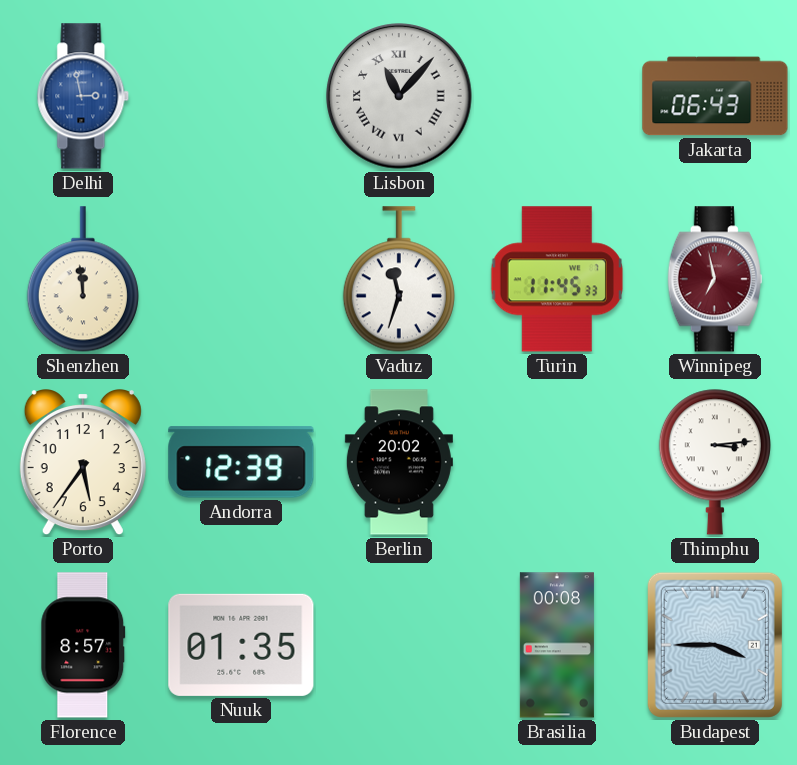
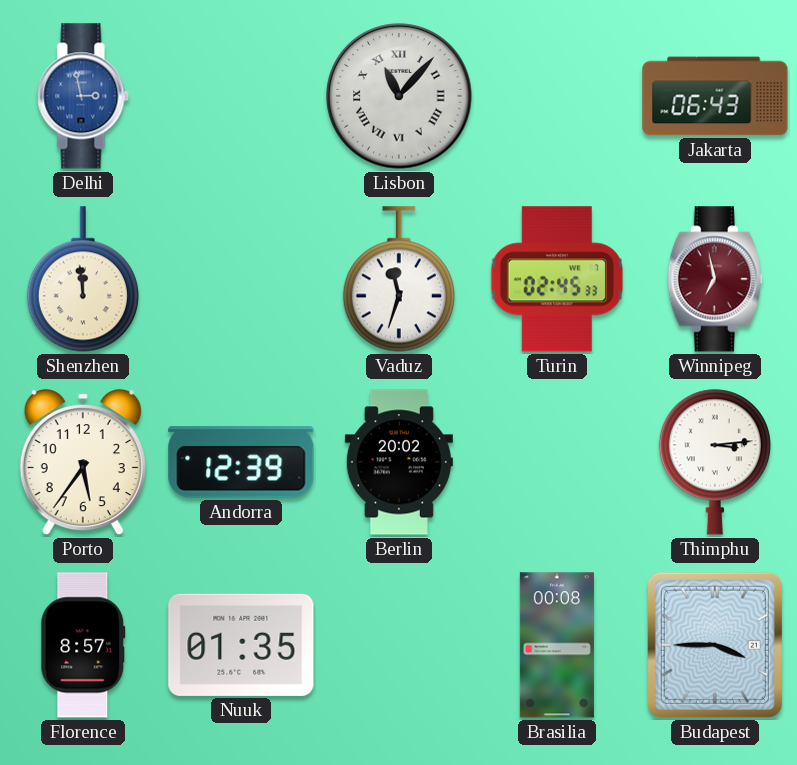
Turin: 11:45 -> 02:45 (556, 279)
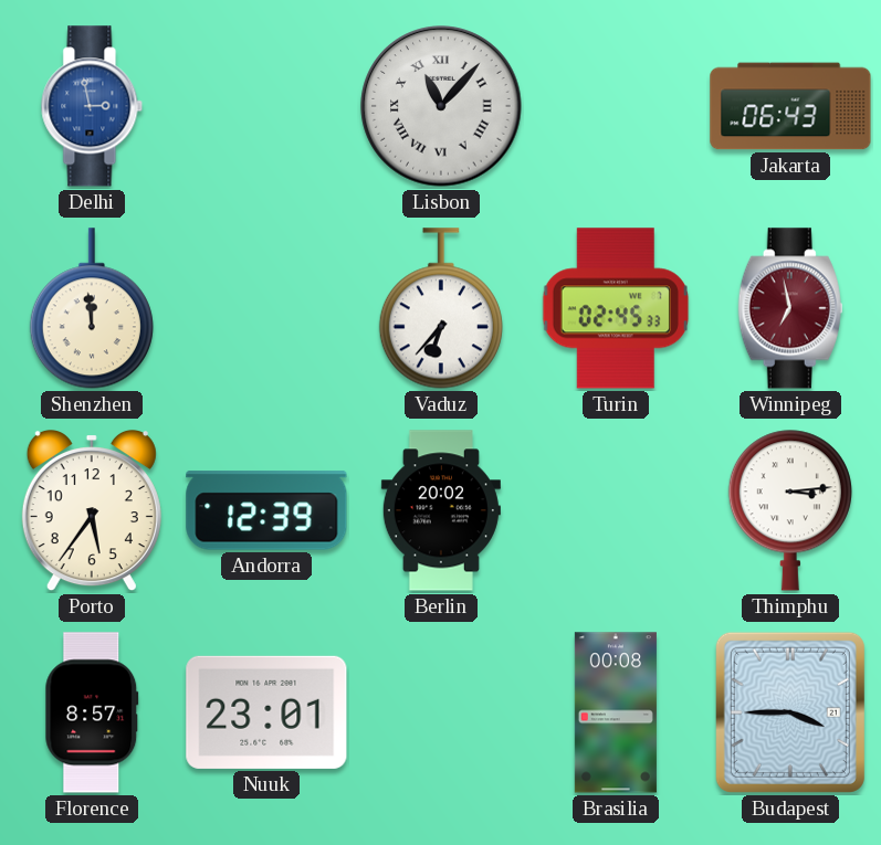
Vaduz: 11:33 -> 6:37 (441, 308)
Nuuk: 01:35 -> 23:01 (266, 712)
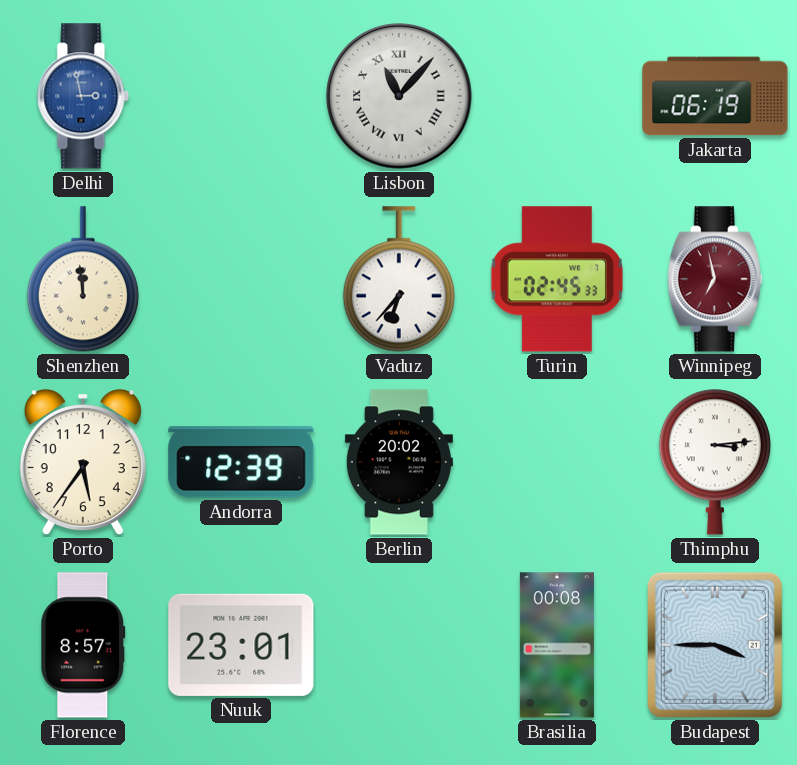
Jakarta: 06:43 -> 06:19 (715, 96)
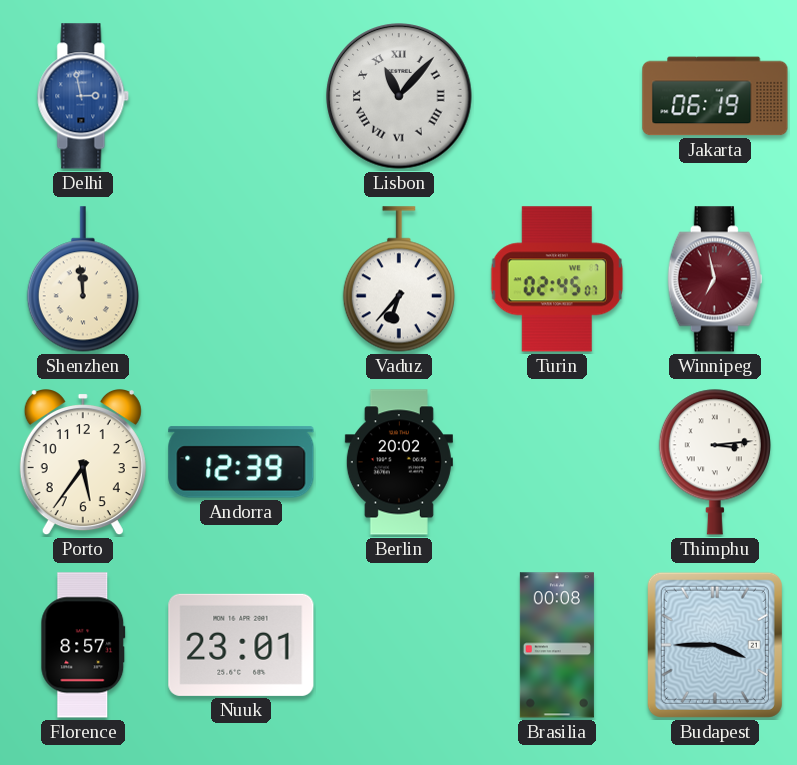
Turin: 02:45:33 -> 02:45:07 (556, 279)
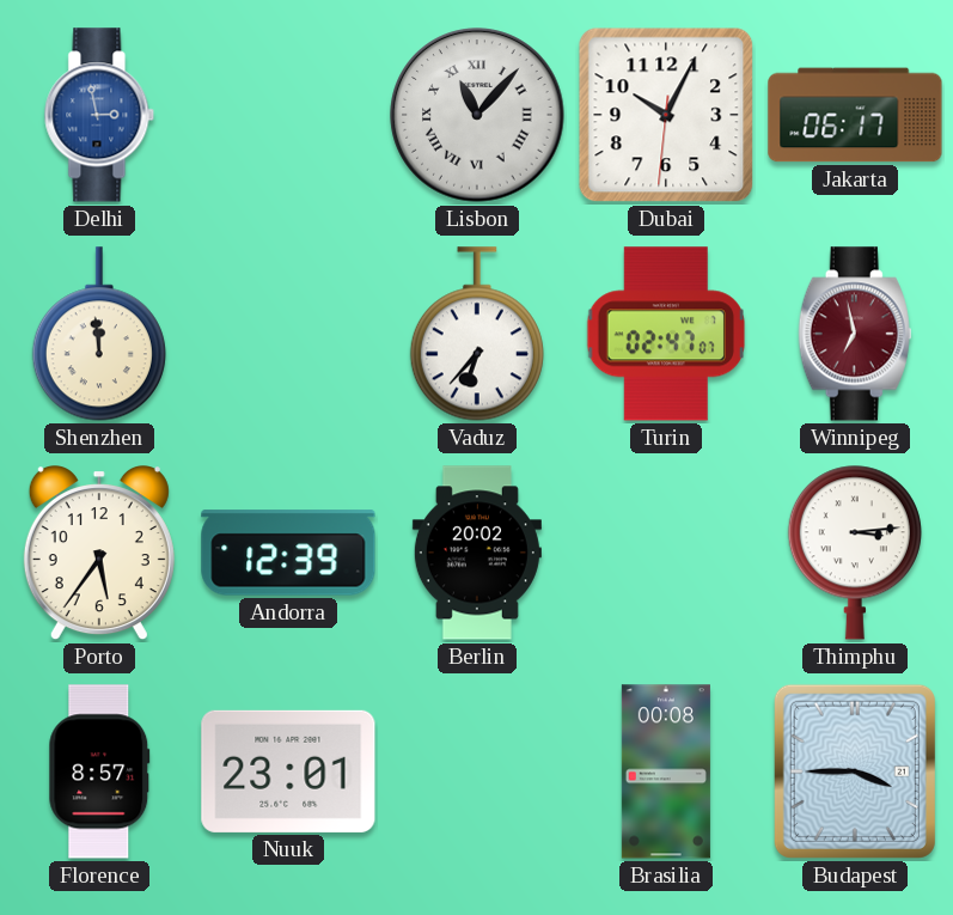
Dubai: none -> 10:04 (666, 115)
Jakarta: 06:19 -> 06:17 (855, 115)
Turin: 02:45 -> 02:47 (665, 334)
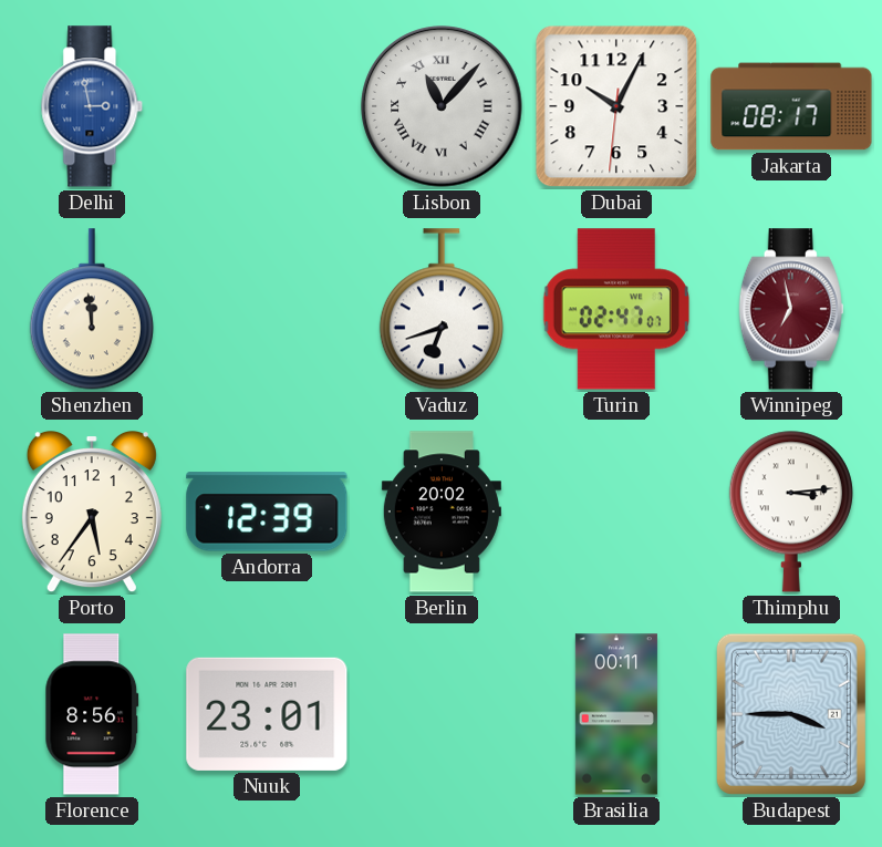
Jakarta: 06:17 -> 08:17 (791, 106)
Vaduz: 6:37 -> 6:42 (442, 309)
Florence: 8:57 -> 8:56 (92, 714)
Brasilia: 00:08 -> 00:11 (616, 714)
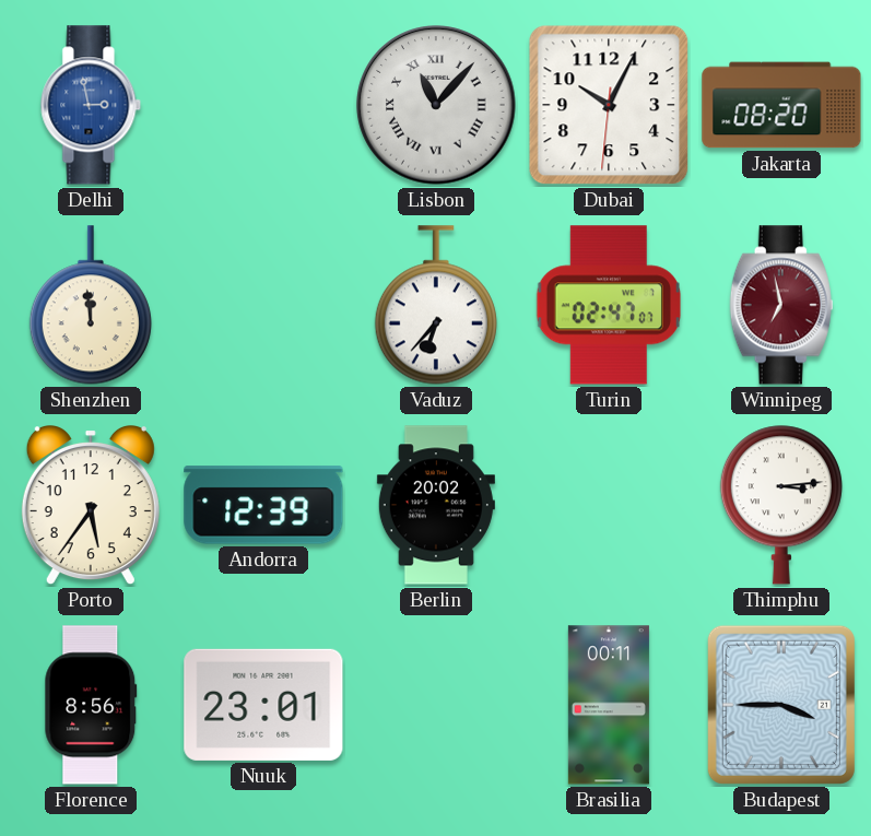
Jakarta: 08:17 -> 08:20 (781, 105)
Vaduz: 6:42 -> 6:37 (436, 305)
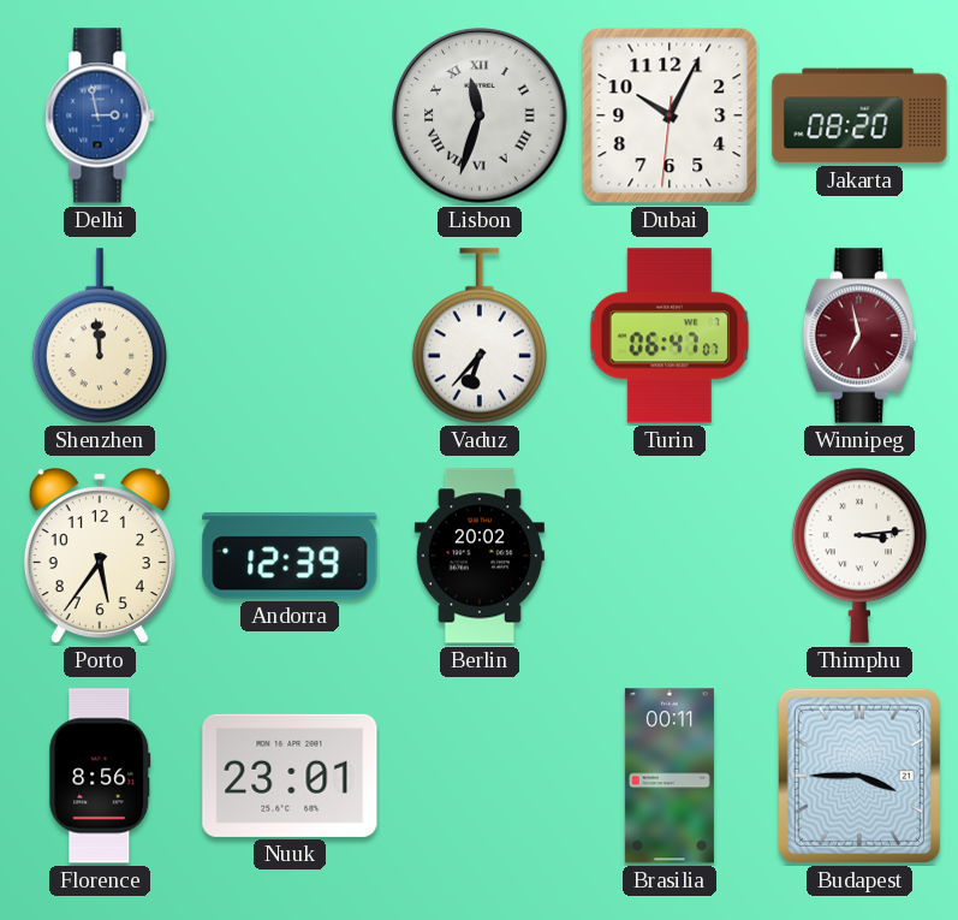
Lisbon: 11:07 -> 11:33 (480, 115)
Turin: 02:47 -> 06:47 (668, 336)
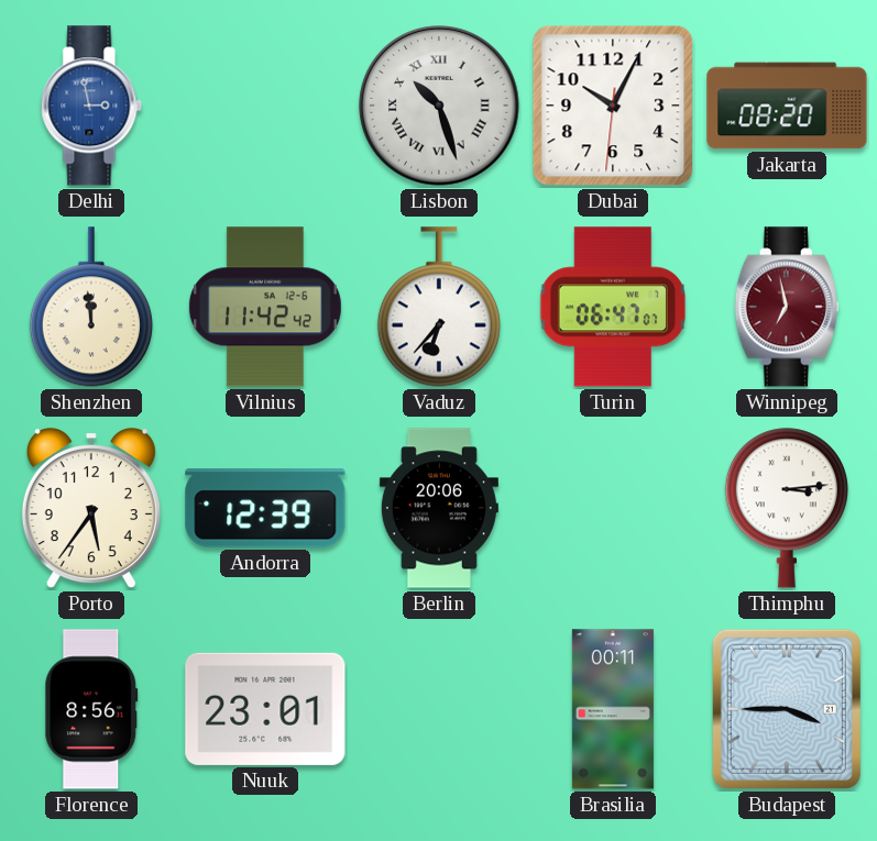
Lisbon: 11:33 -> 10:27 (439, 106)
Vilnius: none -> 11:42 (265, 307)
Berlin: 20:02 -> 20:06 (439, 508)
